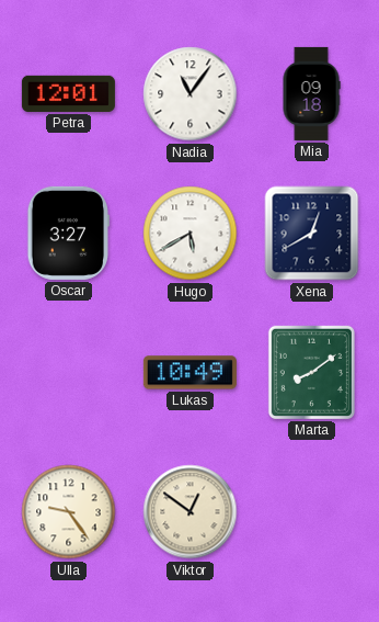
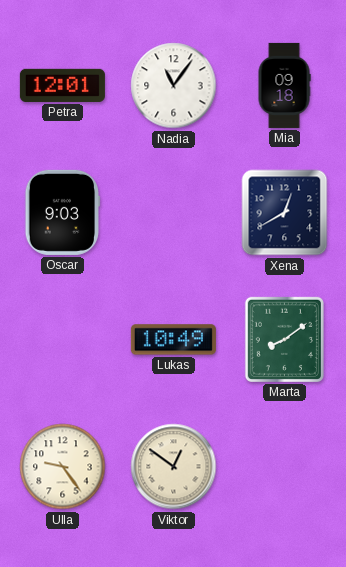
Oscar: 3:27 -> 9:03 (63, 212)
Hugo: 5:40 -> none (191, 234)
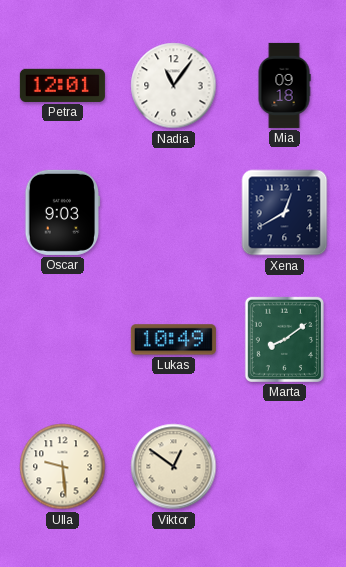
Ulla: 9:24 -> 9:29 (63, 467)
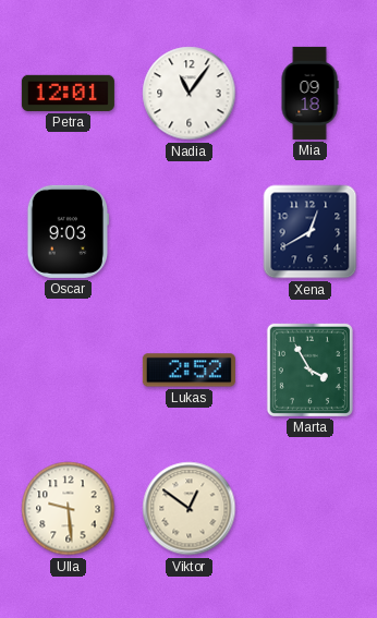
Lukas: 10:49 -> 2:52 (188, 371)
Marta: 8:09 -> 3:55 (309, 369)
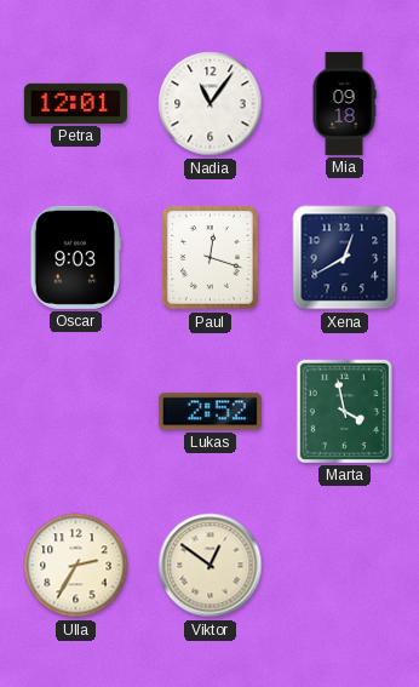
Paul: none -> 12:18 (211, 258)
Marta: 3:55 -> 3:58 (344, 411)
Ulla: 9:29 -> 2:35 (76, 566)
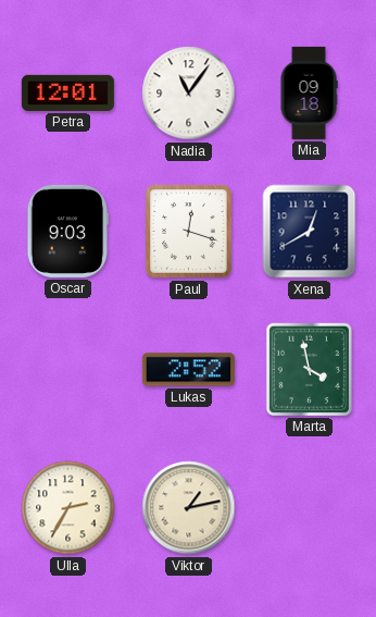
Viktor: 12:51 -> 1:13 (189, 508)
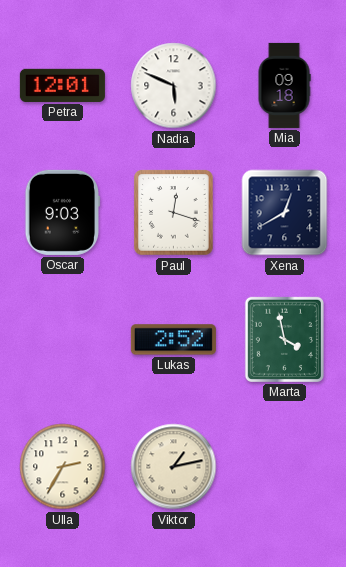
Nadia: 11:06 -> 5:49 (174, 86)
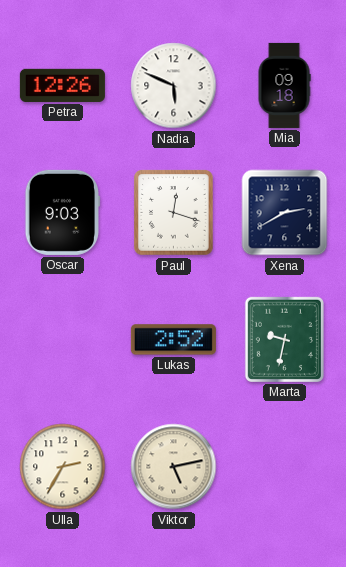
Petra: 12:01 -> 12:26 (62, 85)
Xena: 12:40 -> 2:40 (285, 213)
Marta: 3:58 -> 9:32 (284, 339)
Viktor: 1:13 -> 5:13 (174, 467)
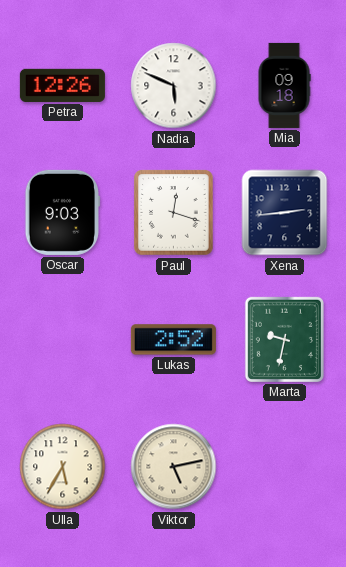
Xena: 2:40 -> 2:44 (285, 213)
Ulla: 2:35 -> 5:35 (63, 467)
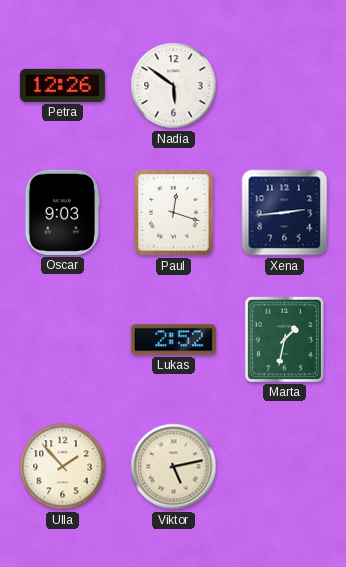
Nadia: 5:49 -> 5:51 (174, 86)
Mia: 09:18 -> none (284, 85)
Marta: 9:32 -> 1:32 (284, 339)
Ulla: 5:35 -> 1:53 (63, 467)
